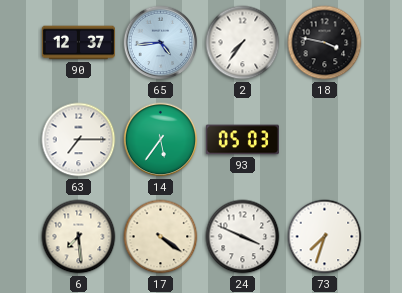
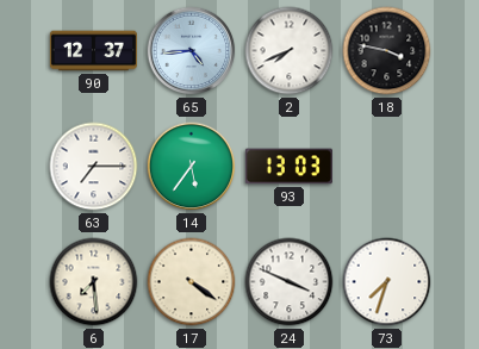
2: 7:36 -> 7:41 (290, 51)
93: 05:03 -> 13:03 (288, 167)
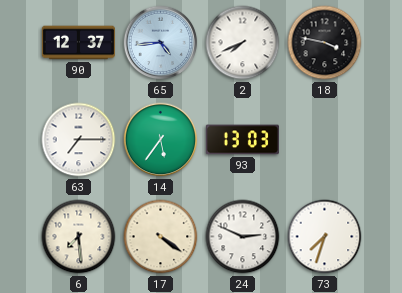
24: 3:49 -> 2:49 (243, 237)
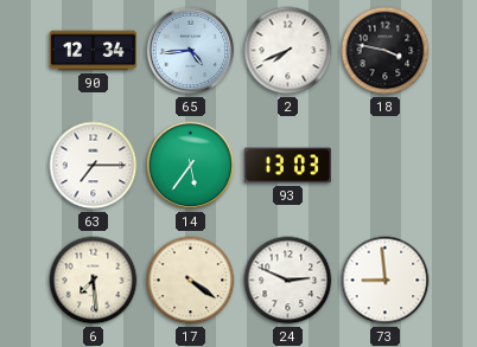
90: 12:37 -> 12:34 (93, 51)
73: 7:33 -> 8:59 (386, 281)
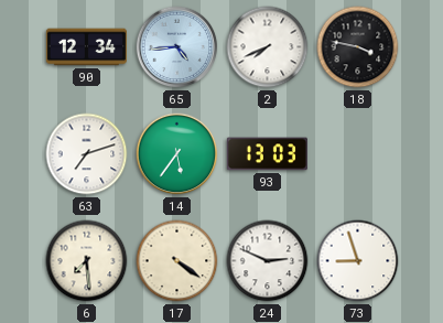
63: 7:15 -> 7:12 (87, 154)
73: 8:59 -> 8:57 (358, 261)
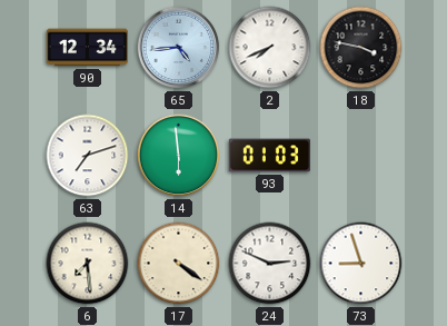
14: 5:36 -> 5:59 (179, 156)
93: 13:03 -> 01:03 (269, 156)
